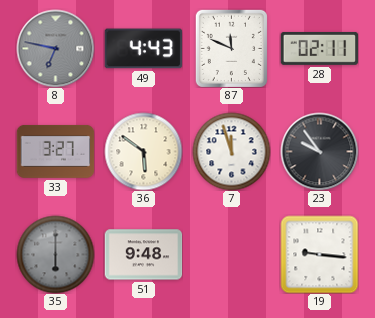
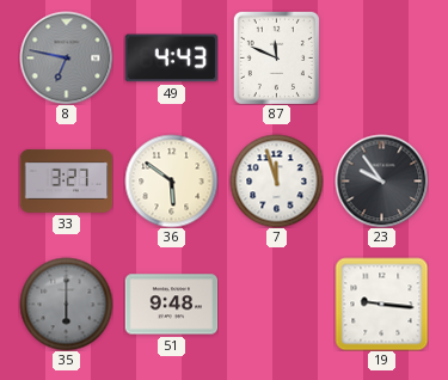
28: 02:11 -> none (319, 48)
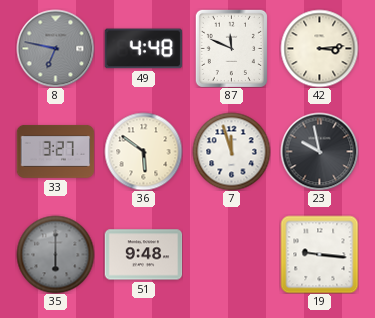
49: 4:43 -> 4:48 (143, 49)
42: none -> 3:14 (319, 48)
23: 9:54 -> 9:58 (319, 151)
